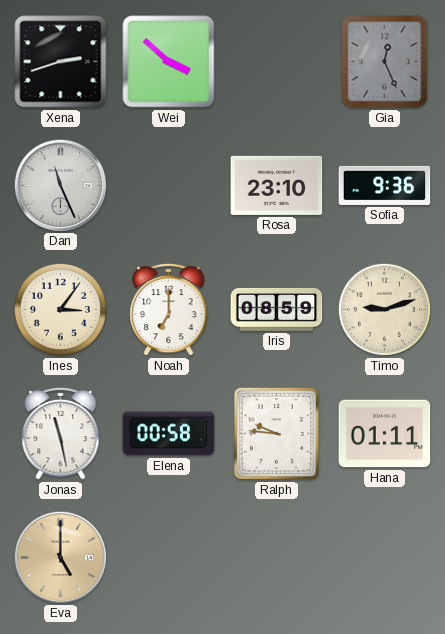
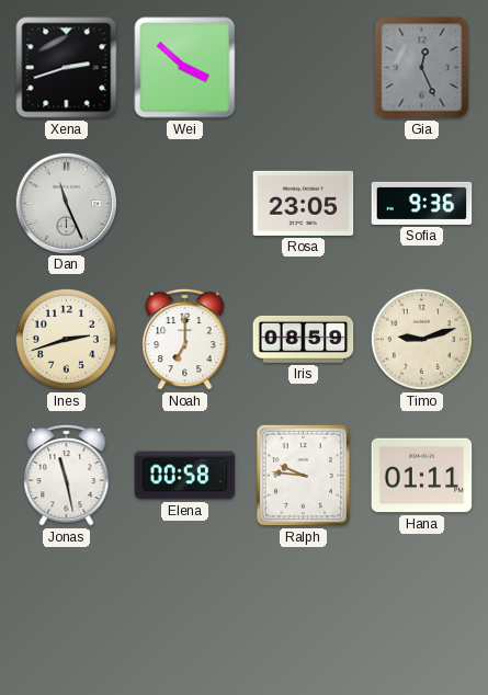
Rosa: 23:10 -> 23:05 (304, 203)
Ines: 3:06 -> 2:42 (66, 339)
Eva: 5:00 -> none (60, 557)
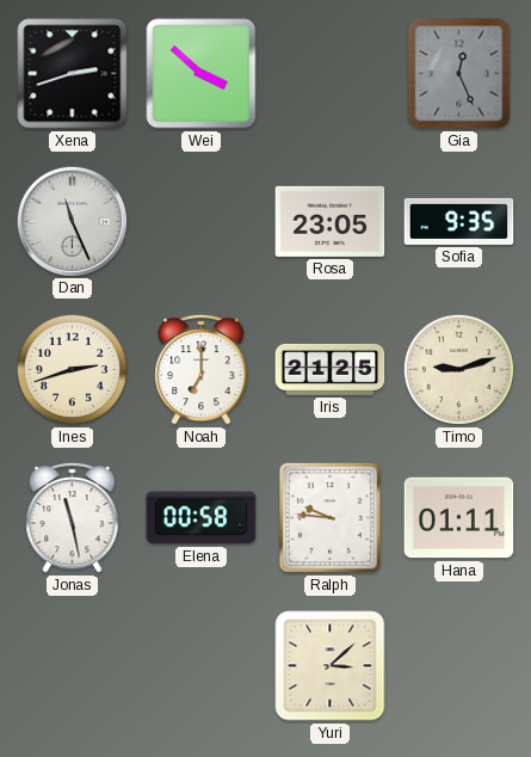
Sofia: 9:36 -> 9:35 (459, 221)
Iris: 08:59 -> 21:25 (331, 369)
Yuri: none -> 3:08 (331, 666)
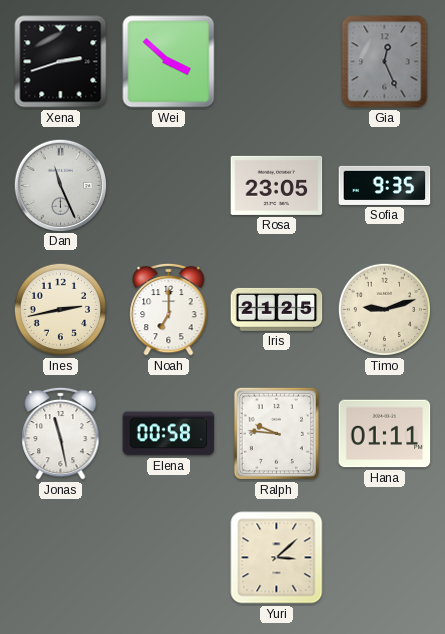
Ines: 2:42 -> 2:43 (60, 309)
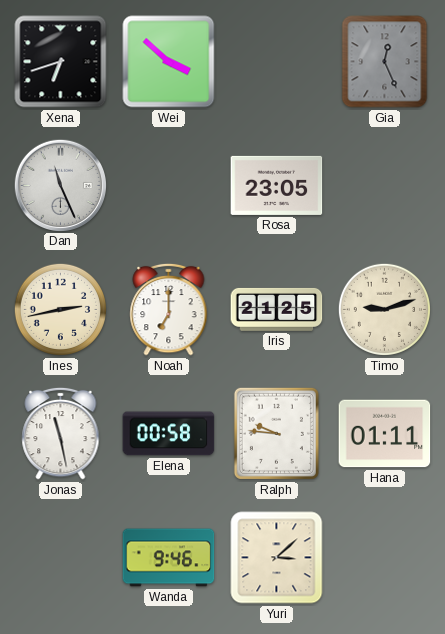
Xena: 2:42 -> 6:42 (61, 62)
Sofia: 9:35 -> none (385, 185)
Wanda: none -> 9:46 (169, 558)
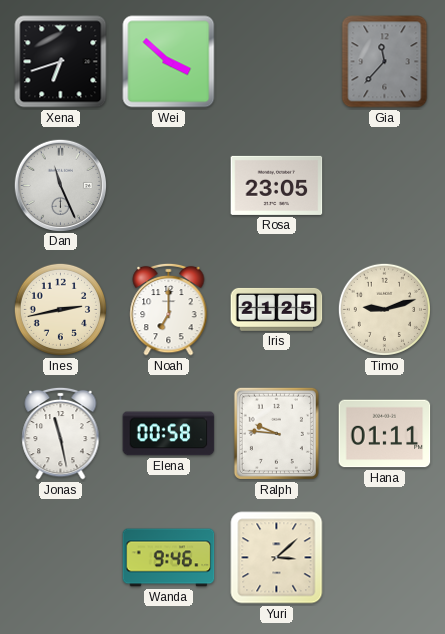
Gia: 12:26 -> 11:37 (385, 62)
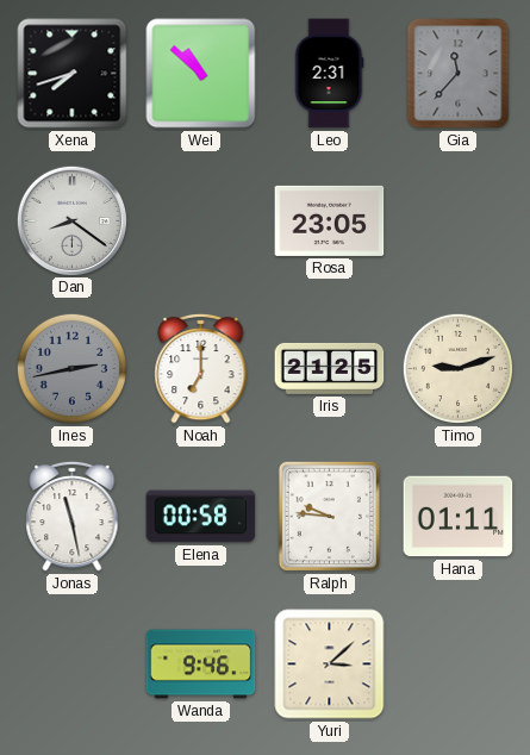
Xena: 6:42 -> 7:42 (73, 74)
Wei: 3:52 -> 10:52 (201, 74)
Leo: none -> 2:31 (329, 74)
Dan: 11:26 -> 8:21 (71, 220)
Ines dial: cream -> grey (71, 368)
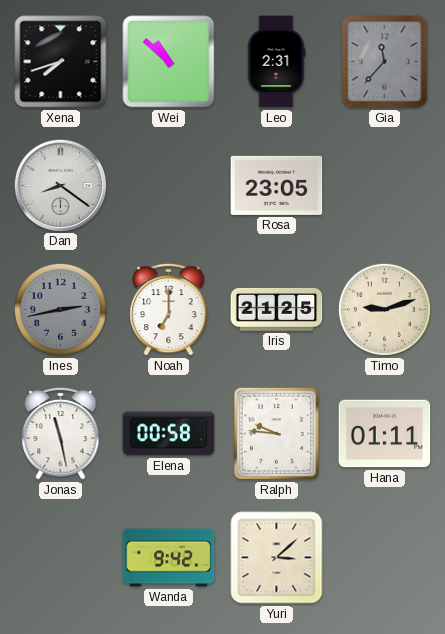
Wanda: 9:46 -> 9:42 (169, 558)
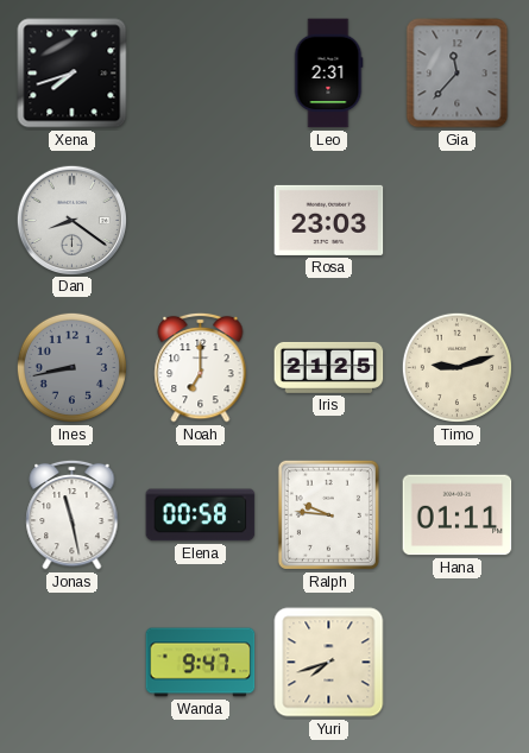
Wei: 10:52 -> none (169, 62)
Rosa: 23:05 -> 23:03 (329, 220)
Ines: 2:43 -> 8:43 (71, 367)
Wanda: 9:42 -> 9:47 (201, 663)
Yuri: 3:08 -> 7:42 (329, 663)
